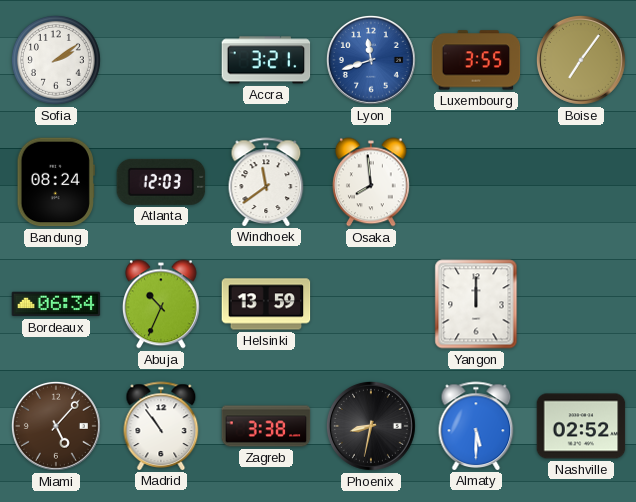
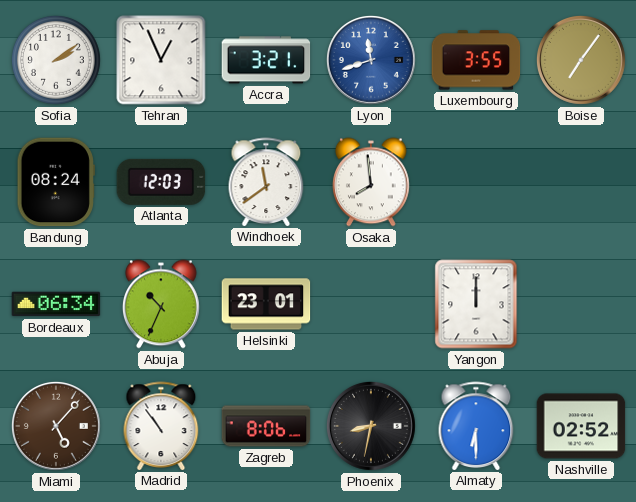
Tehran: none -> 12:56 (161, 60)
Helsinki: 13:59 -> 23:01 (266, 304)
Zagreb: 3:38 -> 8:06 (266, 426)
Almaty: 5:30 -> 6:30 (476, 426)
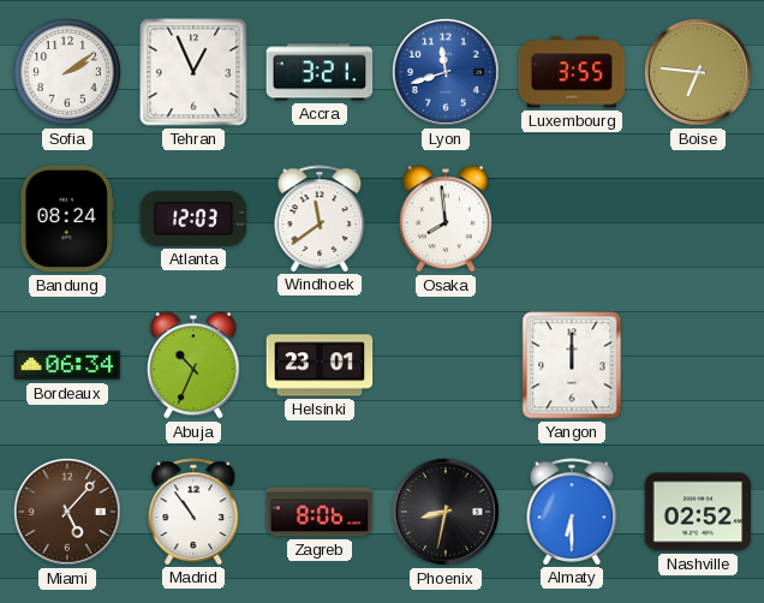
Boise: 7:06 -> 6:46 (698, 72)
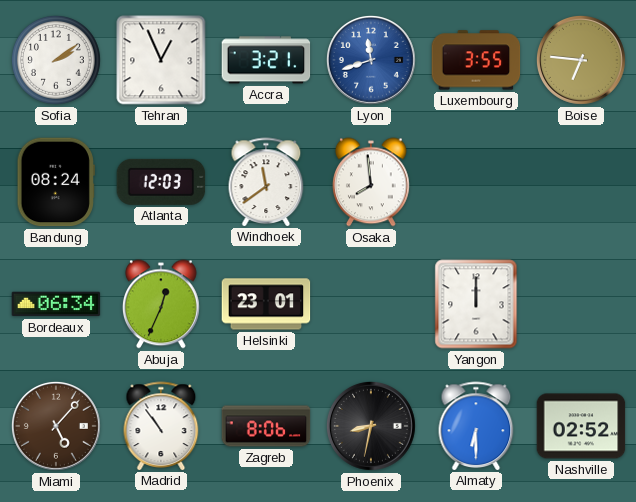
Abuja: 10:34 -> 12:34 (161, 304)
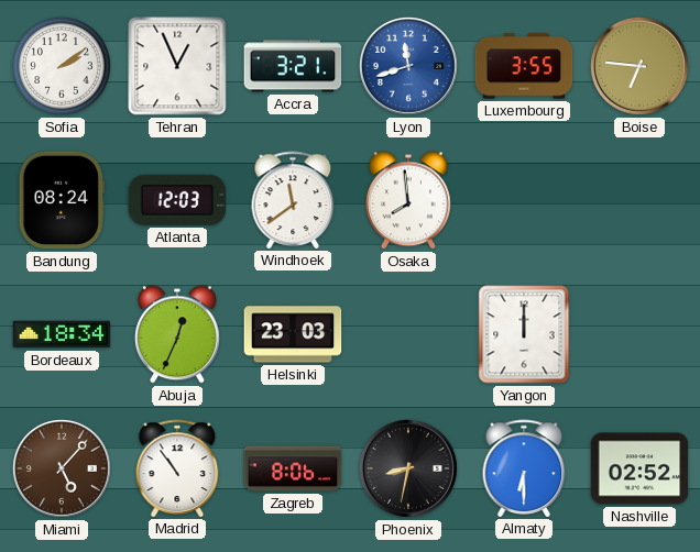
Bordeaux: 06:34 -> 18:34 (62, 334)
Helsinki: 23:01 -> 23:03 (293, 334)
